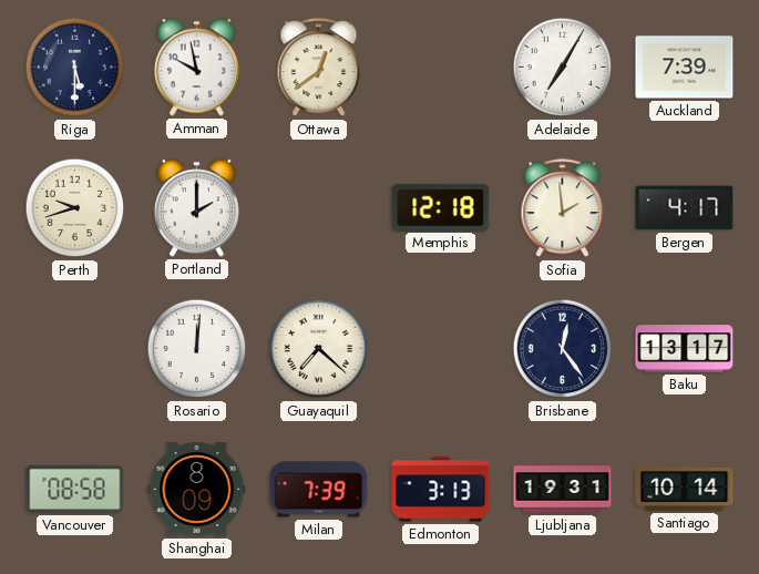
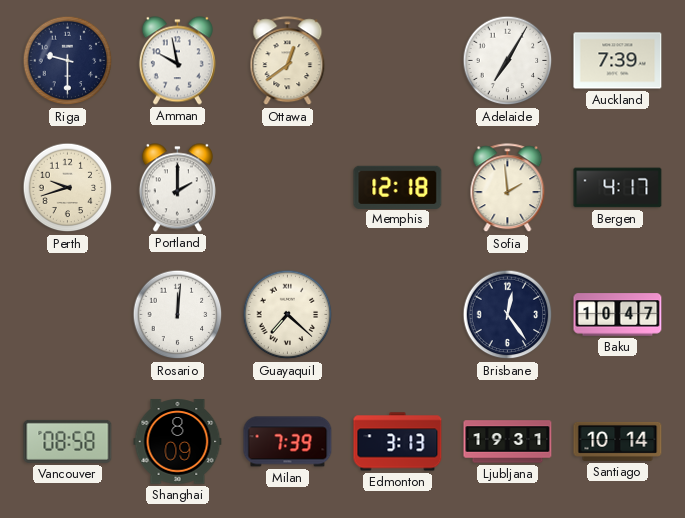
Riga: 5:30 -> 9:30 (68, 61)
Baku: 13:17 -> 10:47 (618, 315)
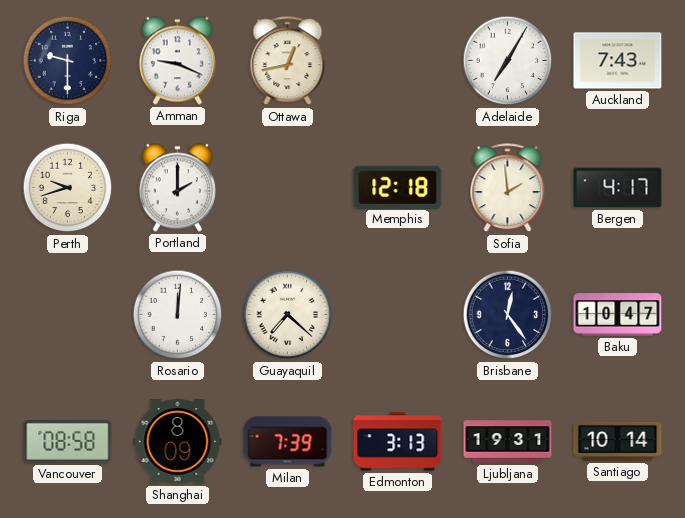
Amman: 9:58 -> 9:19 (177, 61)
Ottawa: 12:39 -> 12:43 (288, 61)
Auckland: 7:39 -> 7:43 (618, 61)
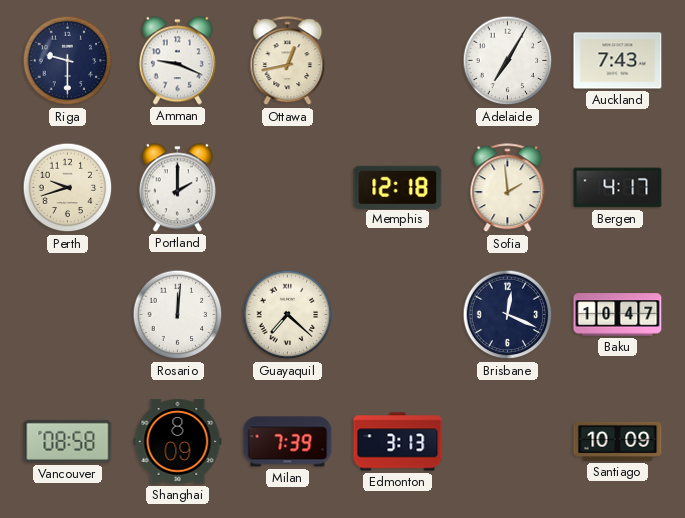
Brisbane: 12:24 -> 12:19 (508, 315)
Ljubljana: 19:31 -> none (508, 442)
Santiago: 10:14 -> 10:09 (618, 441)
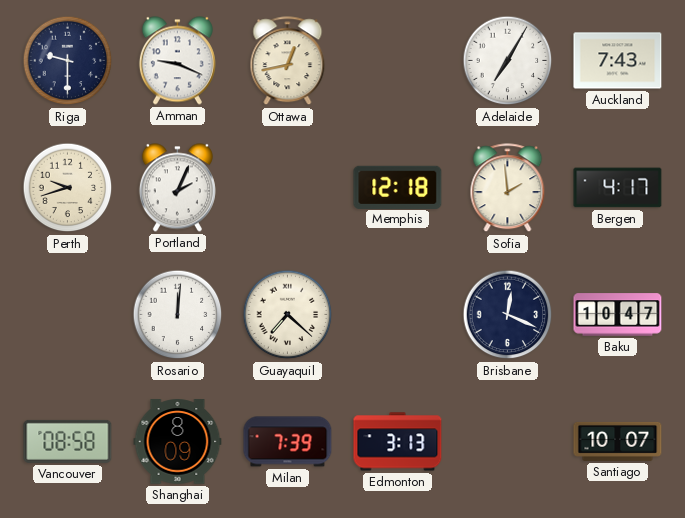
Portland: 2:00 -> 2:04 (177, 188)
Santiago: 10:09 -> 10:07 (618, 441)
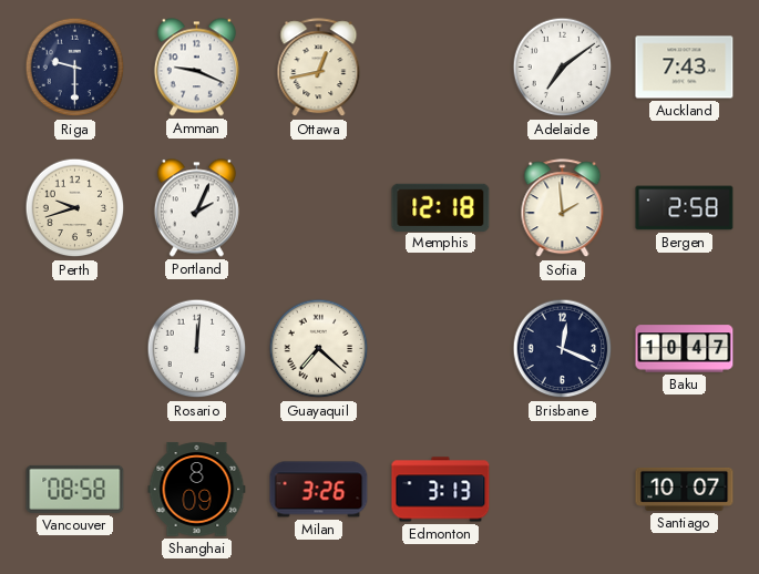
Adelaide: 7:05 -> 7:09 (563, 68)
Bergen: 4:17 -> 2:58 (685, 208)
Milan: 7:39 -> 3:26 (319, 490)
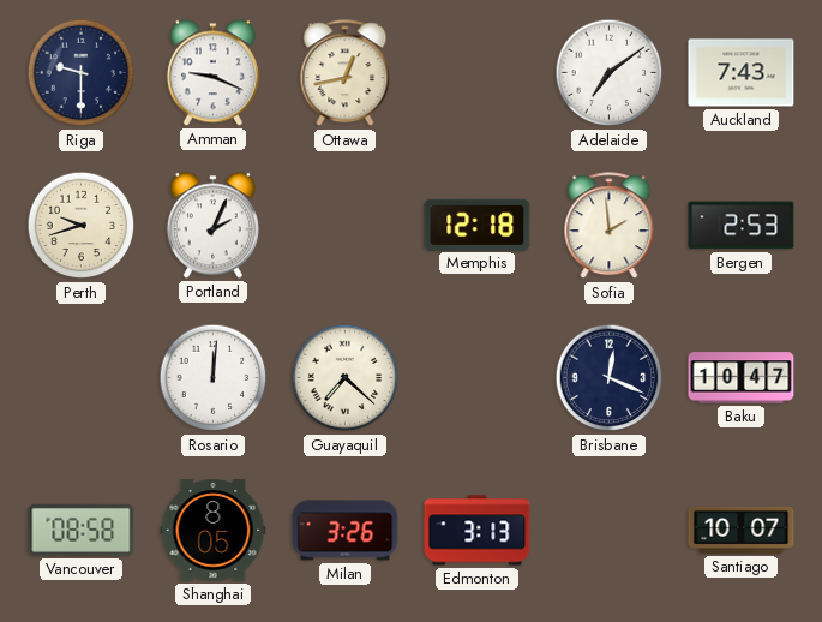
Bergen: 2:58 -> 2:53 (742, 226)
Shanghai: 8:09 -> 8:05 (214, 531)
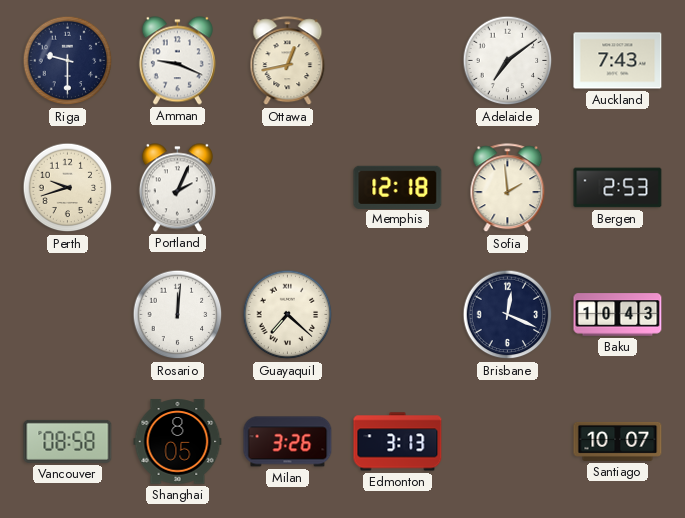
Baku: 10:47 -> 10:43 (618, 315)
